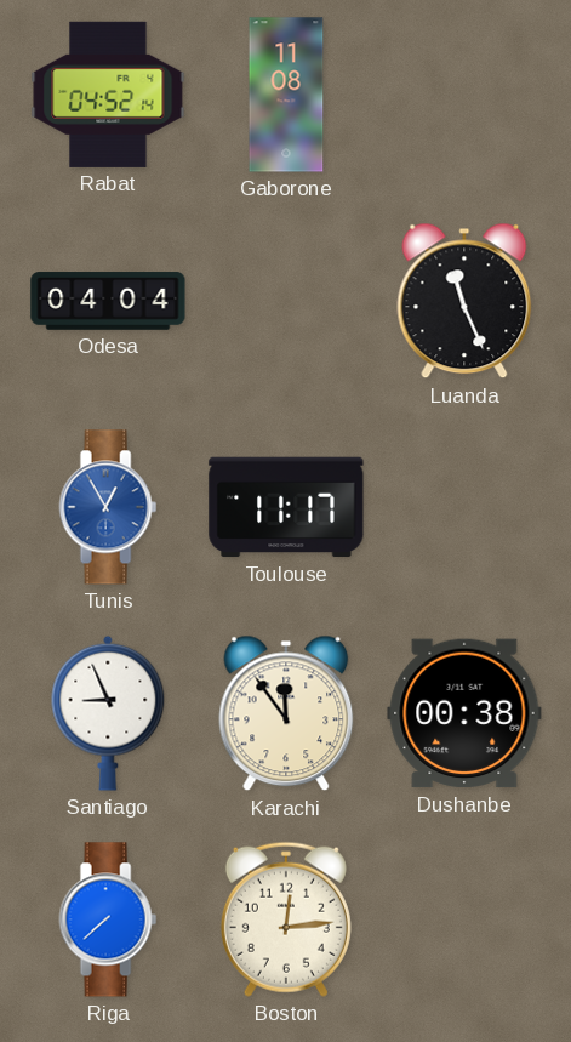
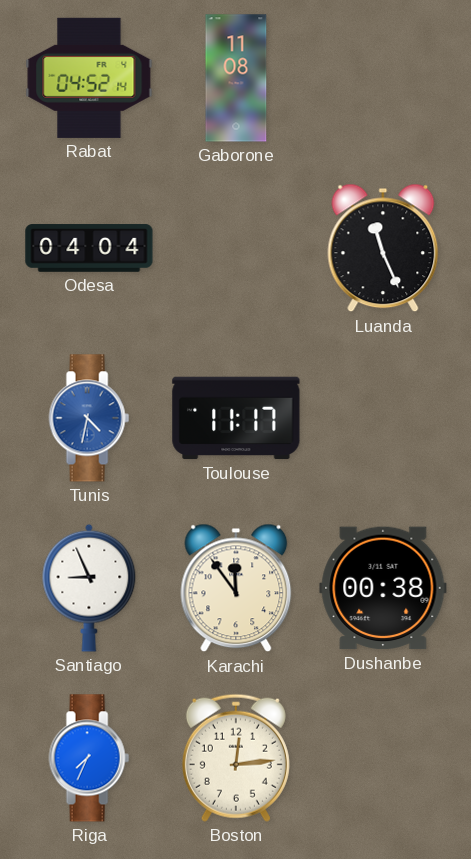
Tunis: 12:55 -> 4:32 (89, 418)
Riga: 7:38 -> 7:34 (89, 758)
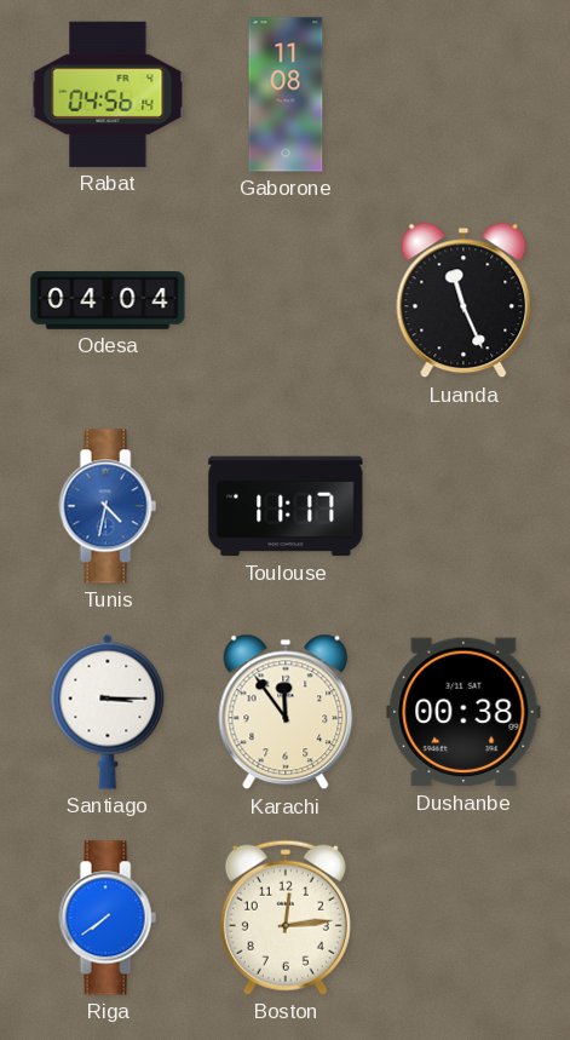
Rabat: 04:52 -> 04:56 (108, 94)
Santiago: 8:56 -> 3:15 (108, 712)
Riga: 7:34 -> 7:39 (108, 918)
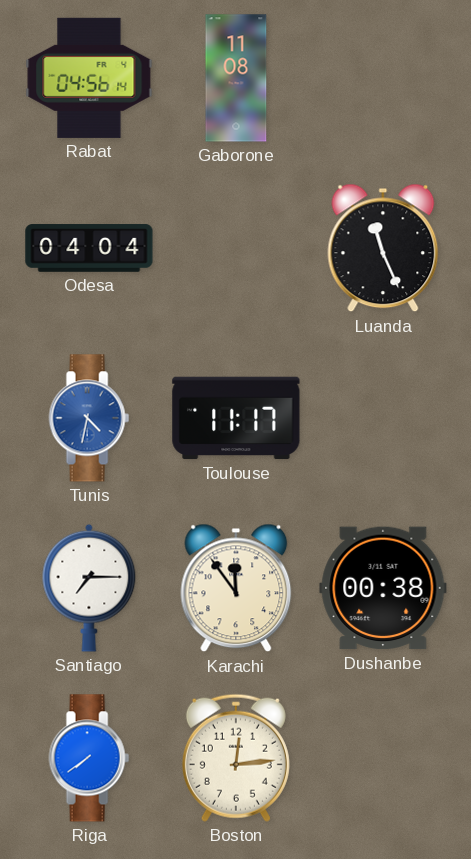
Santiago: 3:15 -> 7:15 (89, 588)
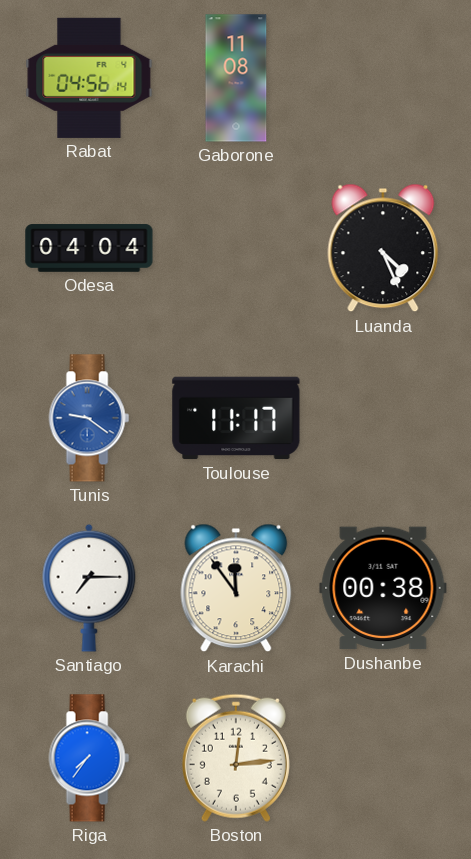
Luanda: 11:26 -> 4:26 (383, 248)
Tunis: 4:32 -> 9:21 (89, 418)
Riga: 7:39 -> 7:36 (89, 758)
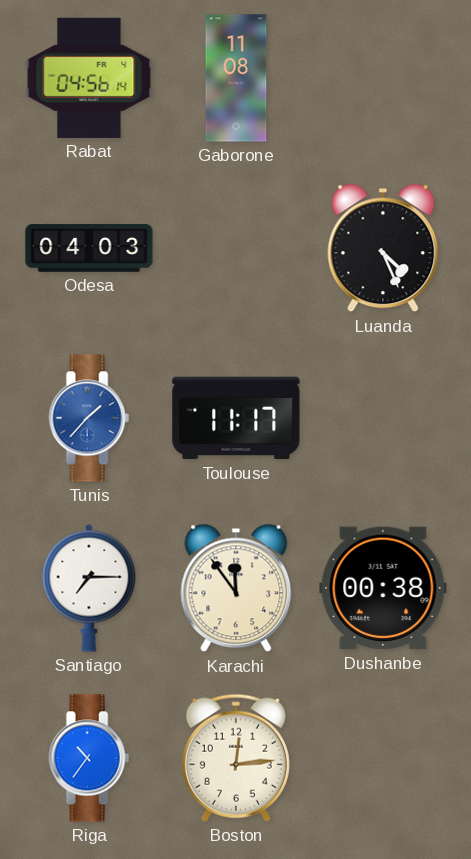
Odesa: 04:04 -> 04:03 (89, 248)
Tunis: 9:21 -> 1:37 (89, 418)
Riga: 7:36 -> 10:36 (89, 758)
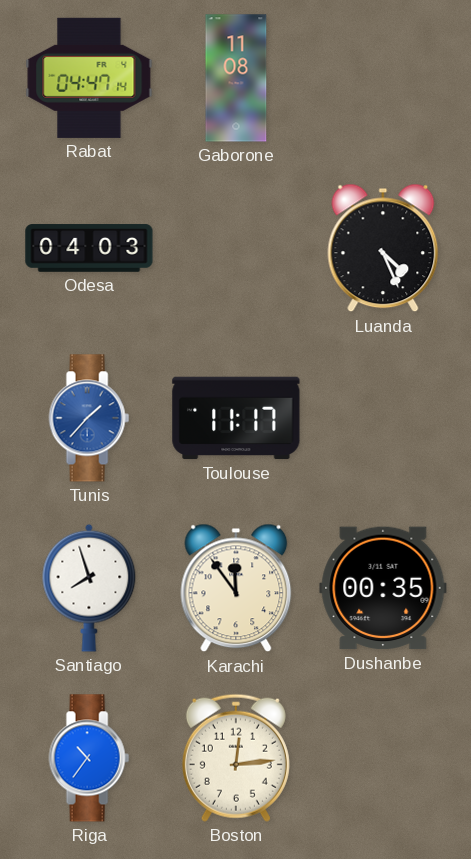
Rabat: 04:56 -> 04:47 (89, 78)
Santiago: 7:15 -> 7:57 (89, 588)
Dushanbe: 00:38 -> 00:35 (383, 588)
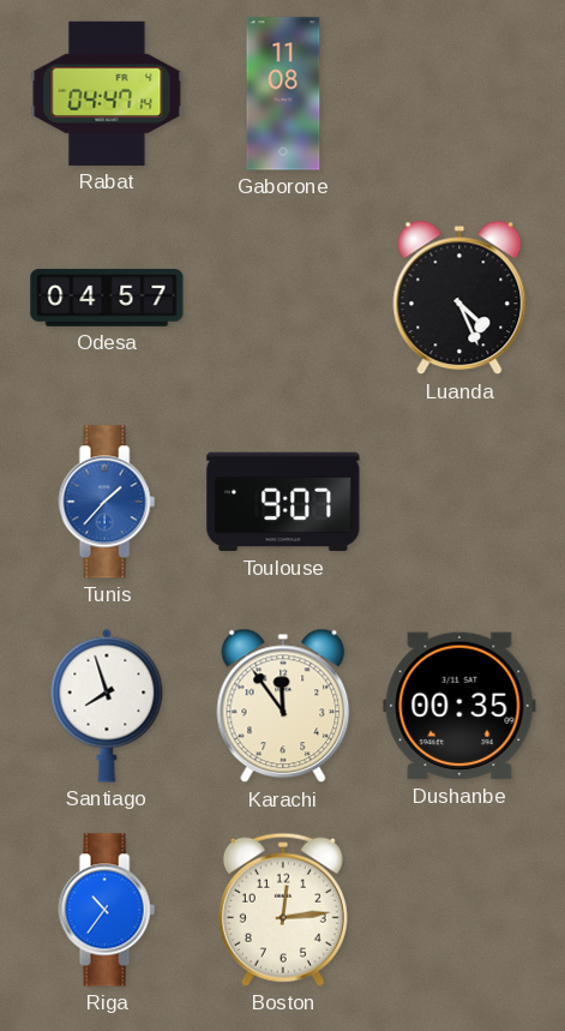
Odesa: 04:03 -> 04:57 (107, 298)
Toulouse: 11:17 -> 9:07 (283, 502)
